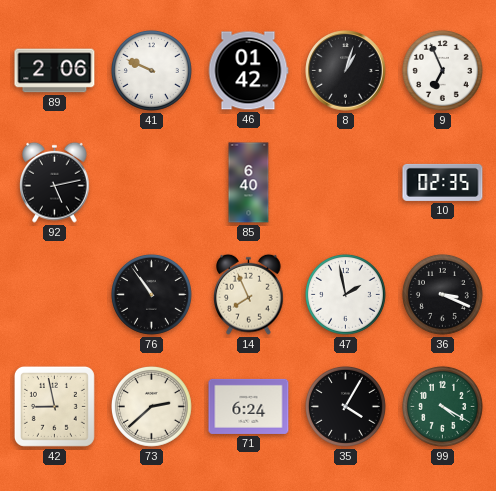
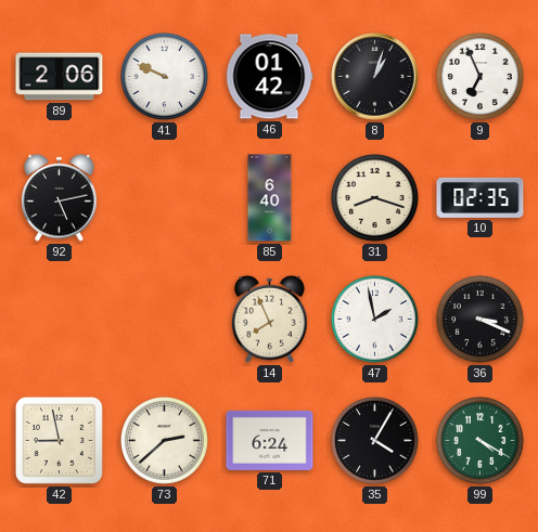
31: none -> 8:18 (374, 197)
76: 10:54 -> none (151, 294)
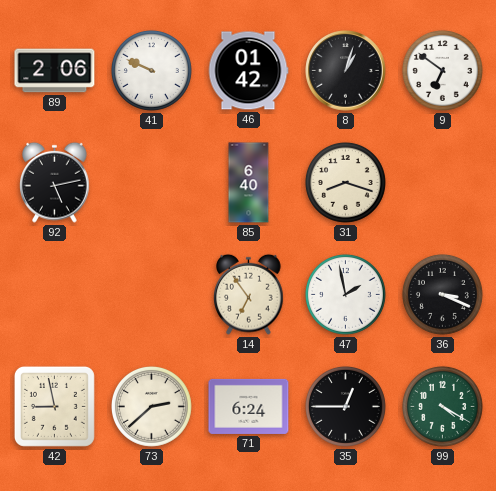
9: 6:56 -> 6:51 (442, 70)
10: 02:35 -> none (481, 197)
14: 7:56 -> 6:54 (249, 294)
35: 4:05 -> 12:45 (345, 406)
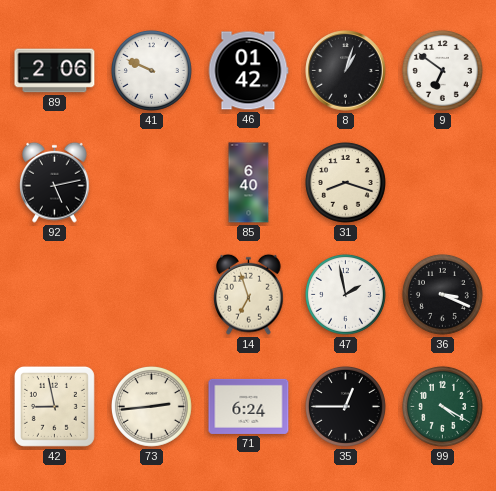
14: 6:54 -> 6:57 (249, 294)
73: 2:38 -> 2:44 (151, 406)
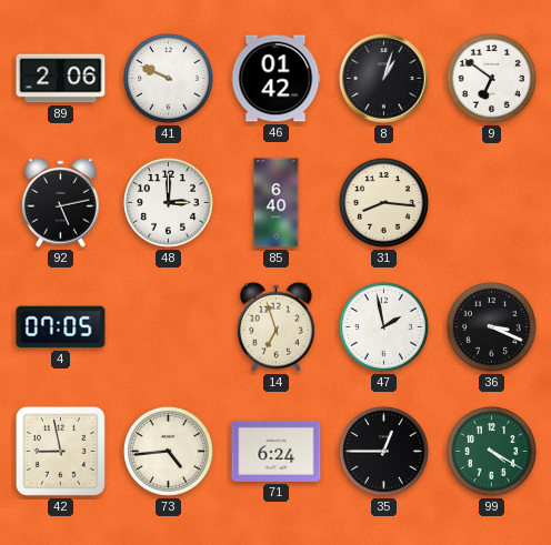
48: none -> 3:00 (168, 202)
31: 8:18 -> 8:16 (383, 202)
4: none -> 07:05 (61, 327)
73: 2:44 -> 4:44 (168, 451)
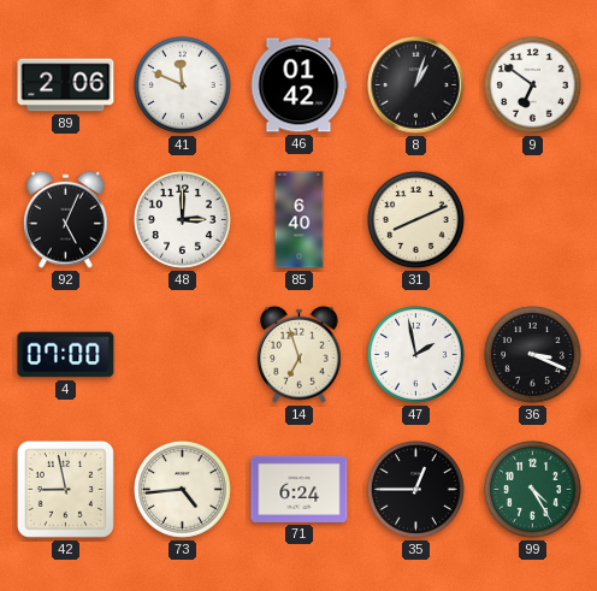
41: 9:49 -> 11:49 (182, 84)
92: 5:13 -> 5:04 (66, 219)
31: 8:16 -> 8:11 (415, 219)
4: 07:05 -> 07:00 (66, 355)
99: 4:20 -> 4:25 (532, 489)
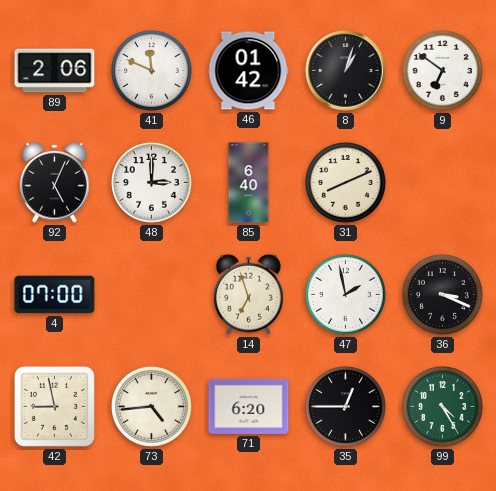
71: 6:24 -> 6:20 (249, 406)
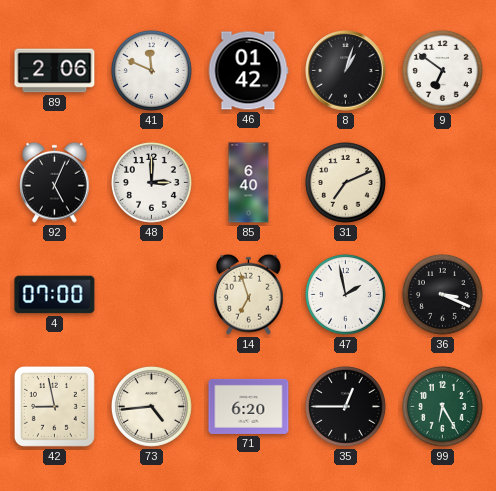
31: 8:11 -> 7:11 (345, 182)
99: 4:25 -> 6:25 (442, 406)
